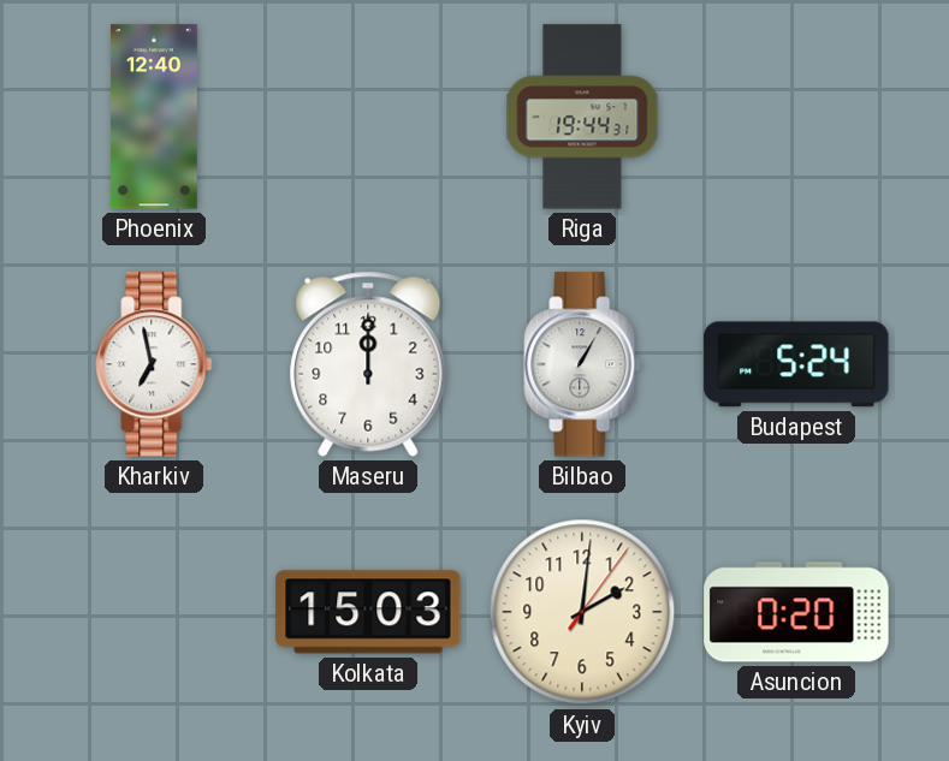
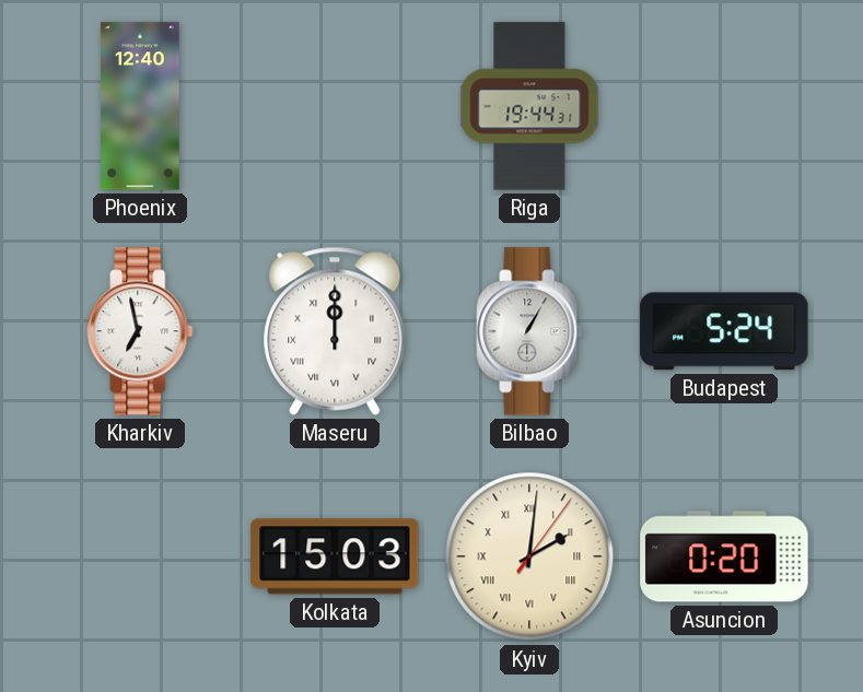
Maseru numerals: Arabic -> Roman (335, 331)
Kyiv numerals: Arabic -> Roman (529, 556)
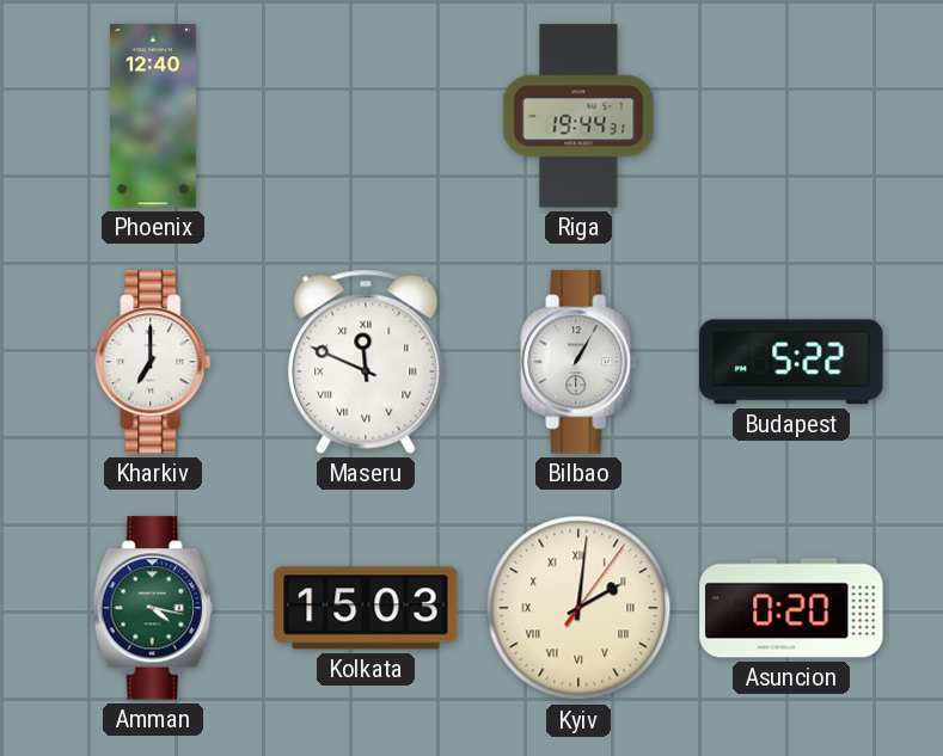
Kharkiv: 6:58 -> 7:00 (153, 362)
Maseru: 12:00 -> 11:49 (366, 362)
Budapest: 5:24 -> 5:22 (791, 362)
Amman: none -> 4:17 (153, 608)
